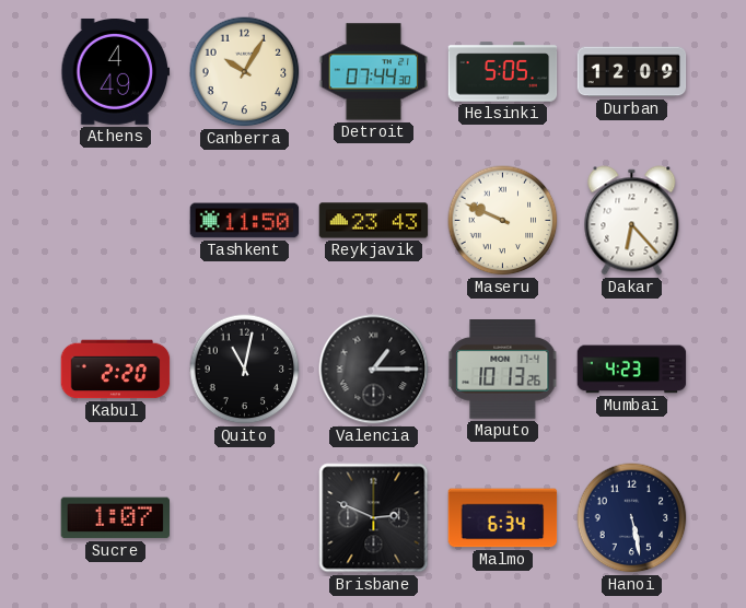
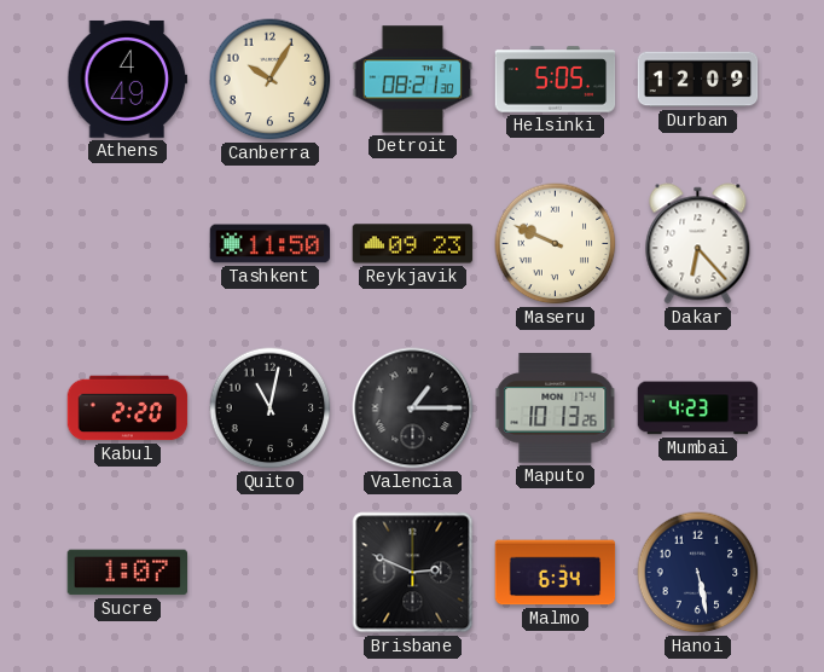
Detroit: 07:44 -> 08:21 (413, 80)
Reykjavik: 23:43 -> 09:23 (413, 244)
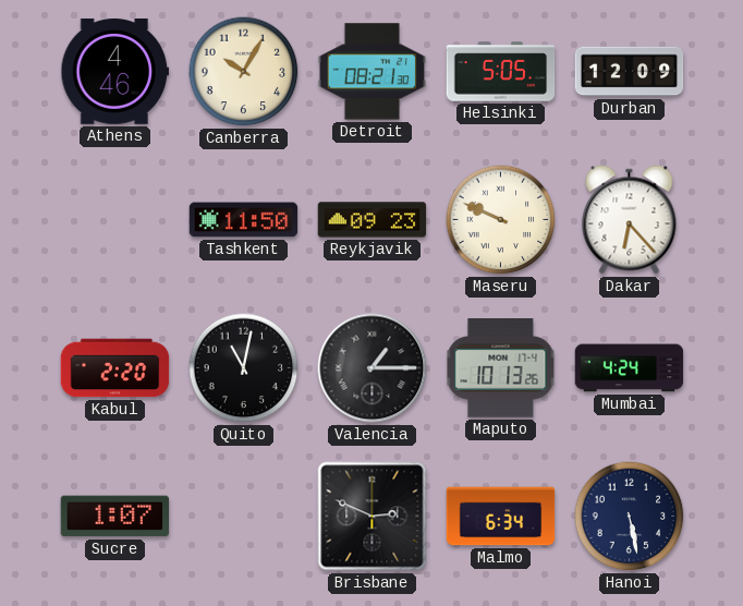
Athens: 4:49 -> 4:46 (115, 71)
Mumbai: 4:23 -> 4:24 (630, 368)
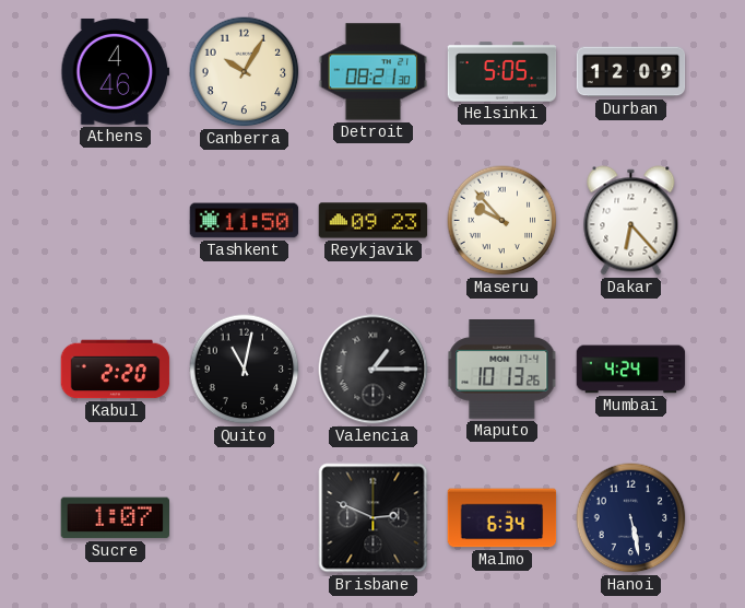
Maseru: 9:49 -> 9:53 (502, 221)
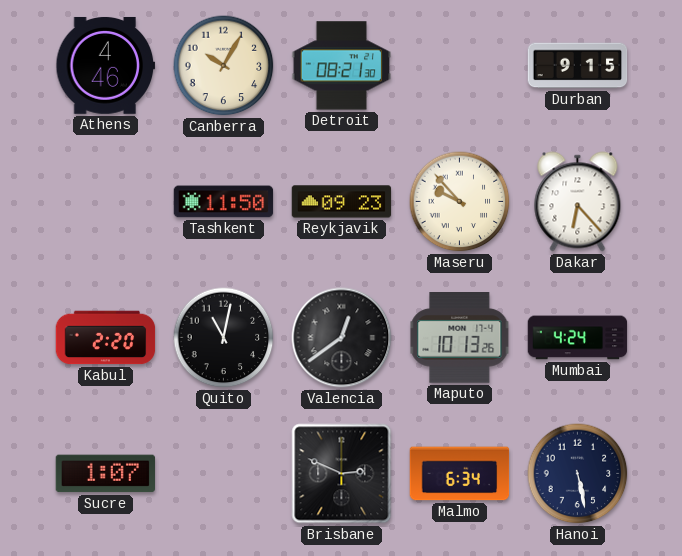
Helsinki: 5:05 -> none (502, 72)
Durban: 12:09 -> 9:15 (578, 66)
Valencia: 1:15 -> 12:39 (342, 338)
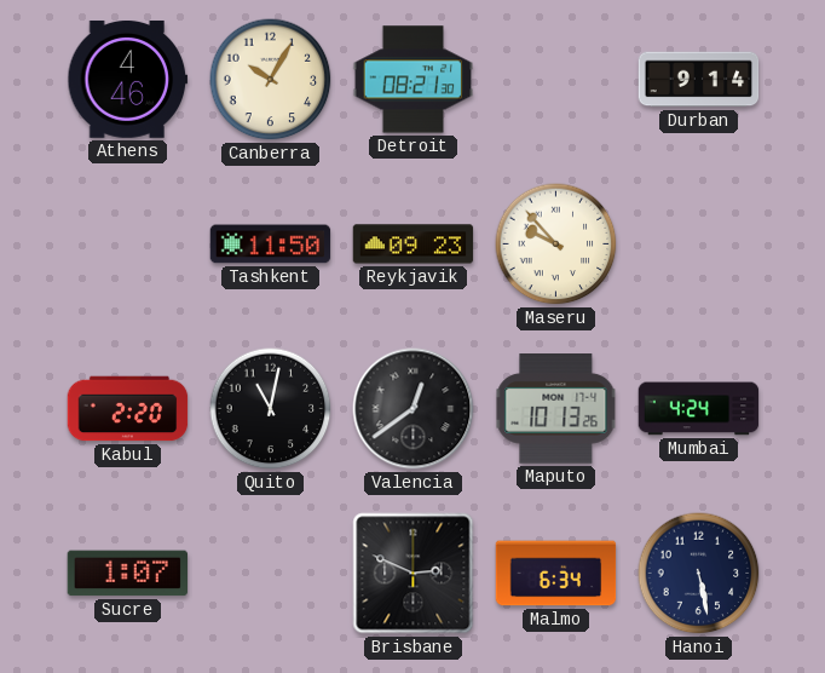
Durban: 9:15 -> 9:14 (699, 80)
Dakar: 6:23 -> none (578, 202)
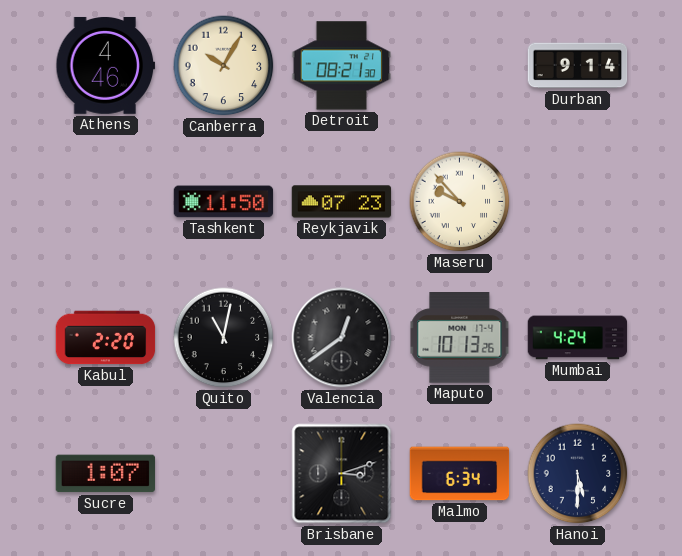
Reykjavik: 09:23 -> 07:23 (342, 202)
Brisbane: 2:49 -> 3:12 (342, 474)
Hanoi: 5:28 -> 5:30 (578, 474)
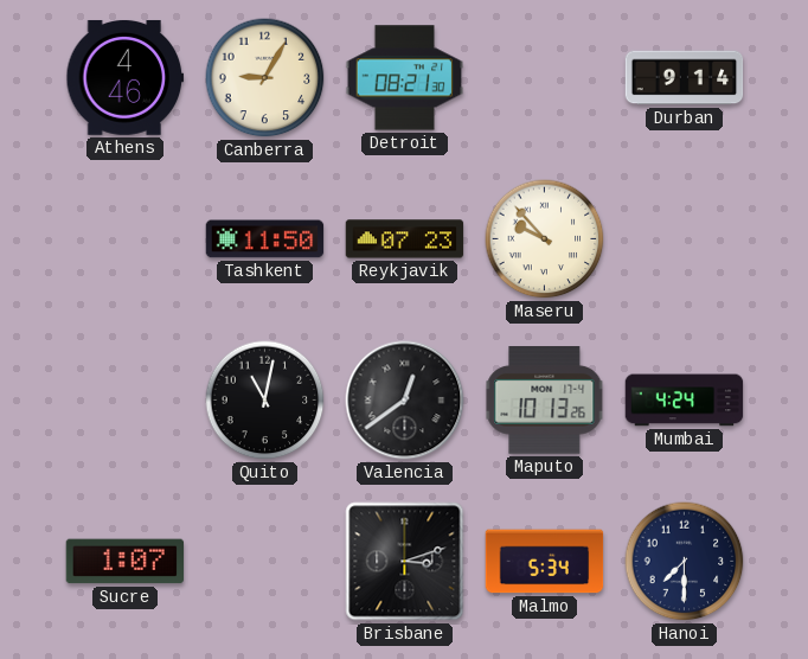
Canberra: 10:05 -> 9:05 (265, 78)
Kabul: 2:20 -> none (106, 338)
Malmo: 6:34 -> 5:34 (545, 562)
Hanoi: 5:30 -> 7:30 (685, 562)
